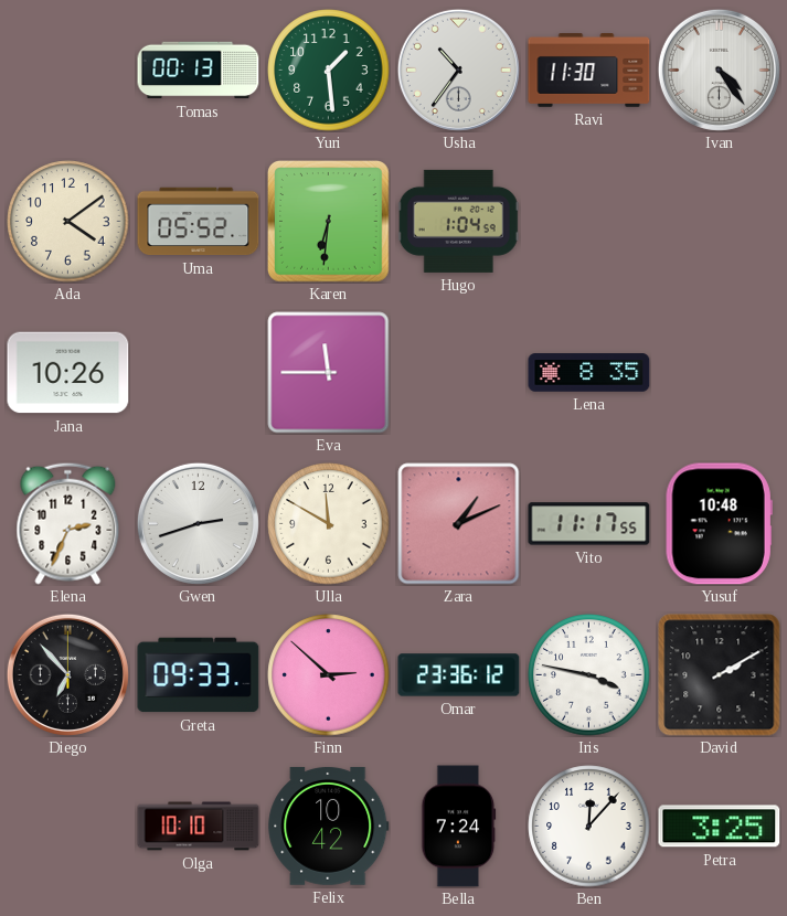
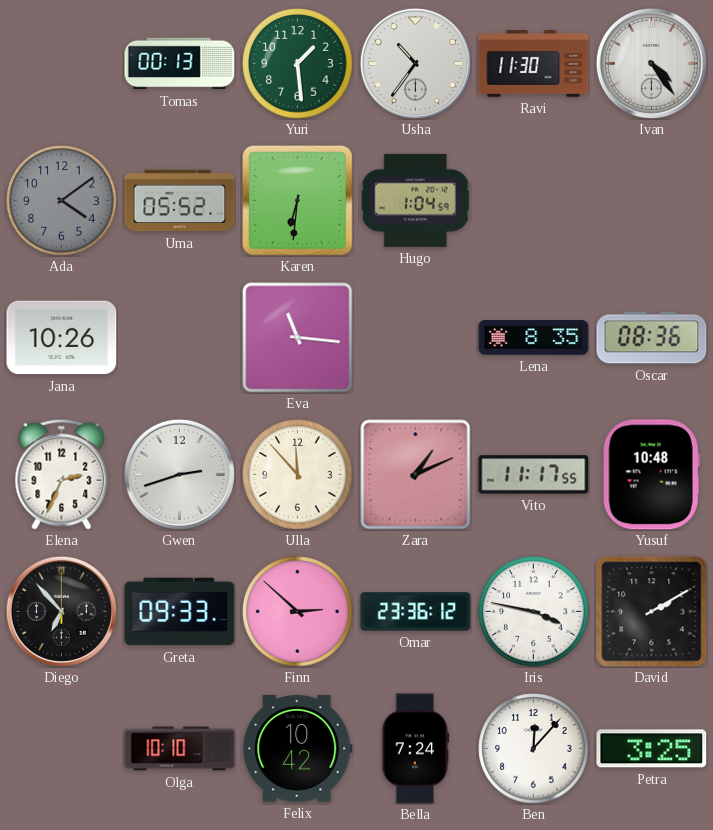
Ada dial: cream -> grey (62, 201)
Eva: 11:45 -> 11:16 (298, 338)
Oscar: none -> 08:36 (652, 338)
Ulla: 11:50 -> 11:53 (298, 475)
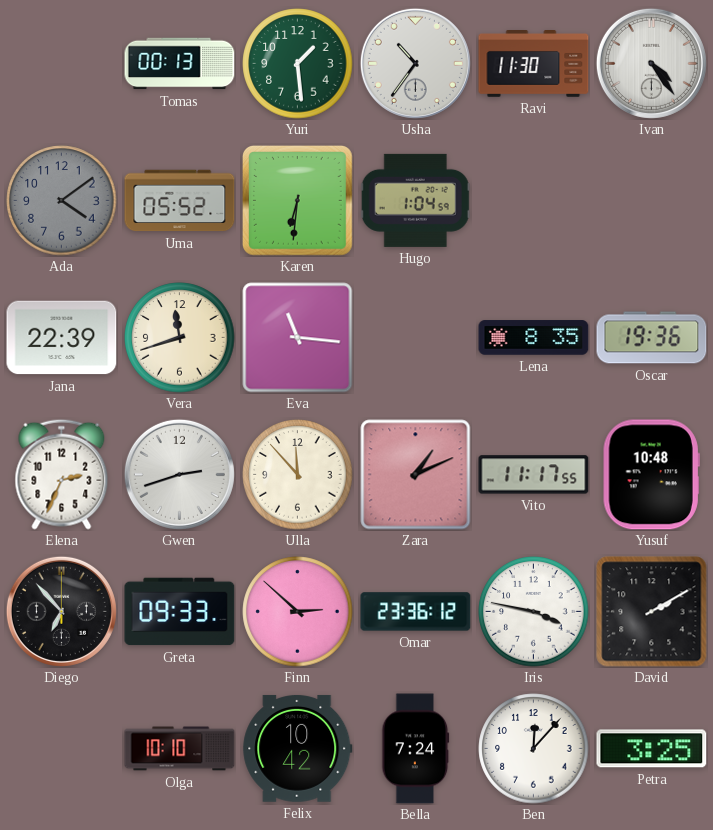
Jana: 10:26 -> 22:39 (62, 338)
Vera: none -> 11:42 (180, 338)
Oscar: 08:36 -> 19:36 (652, 338)
